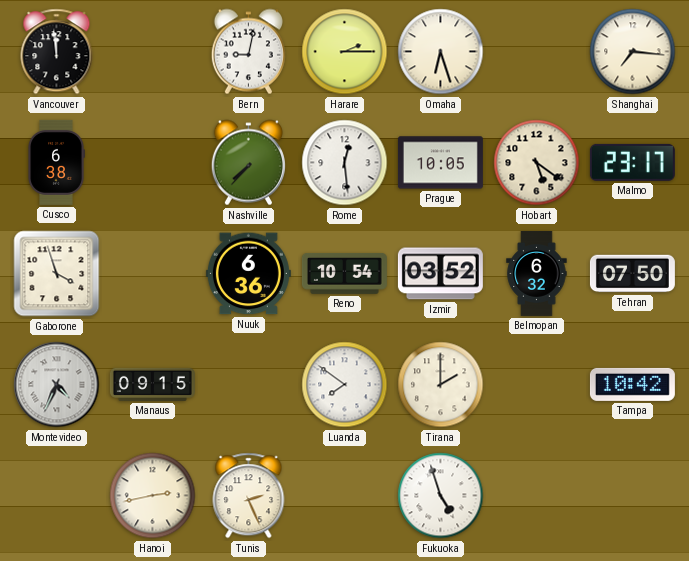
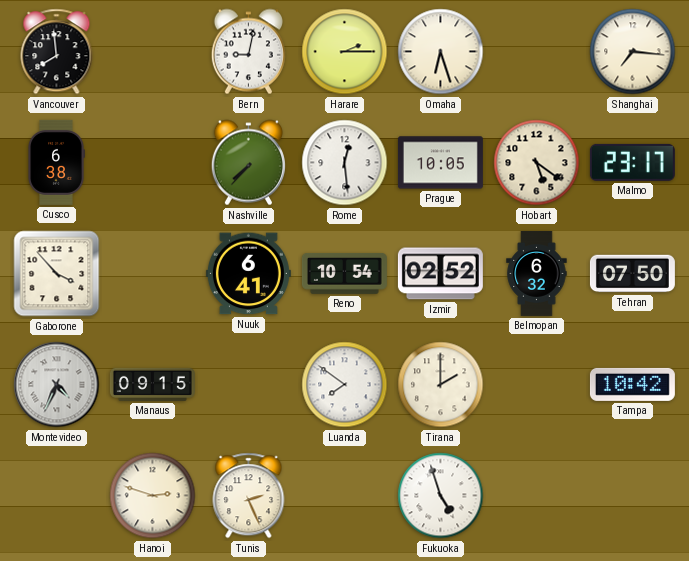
Vancouver: 11:59 -> 7:59 (57, 52)
Gaborone: 3:57 -> 3:53 (57, 274)
Nuuk: 6:36 -> 6:41 (248, 274)
Izmir: 03:52 -> 02:52 (440, 274)
Hanoi: 2:43 -> 2:48 (153, 496)
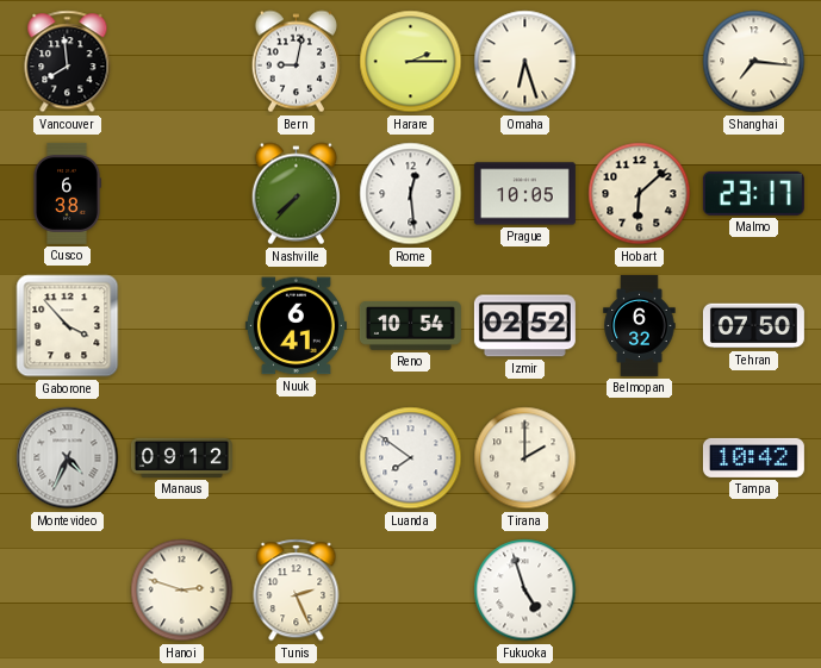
Hobart: 5:21 -> 6:08 (640, 194)
Manaus: 09:15 -> 09:12 (181, 457)
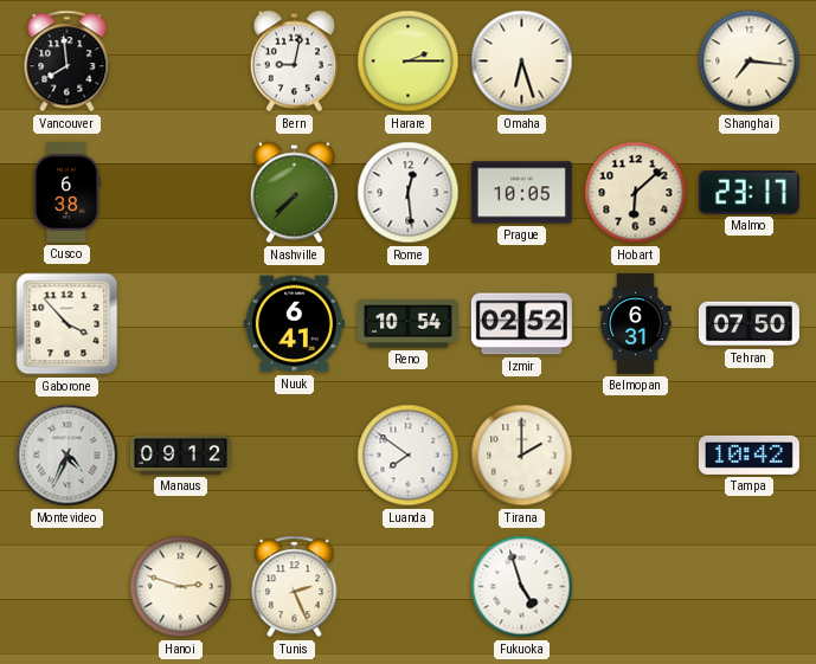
Belmopan: 6:32 -> 6:31 (636, 323)
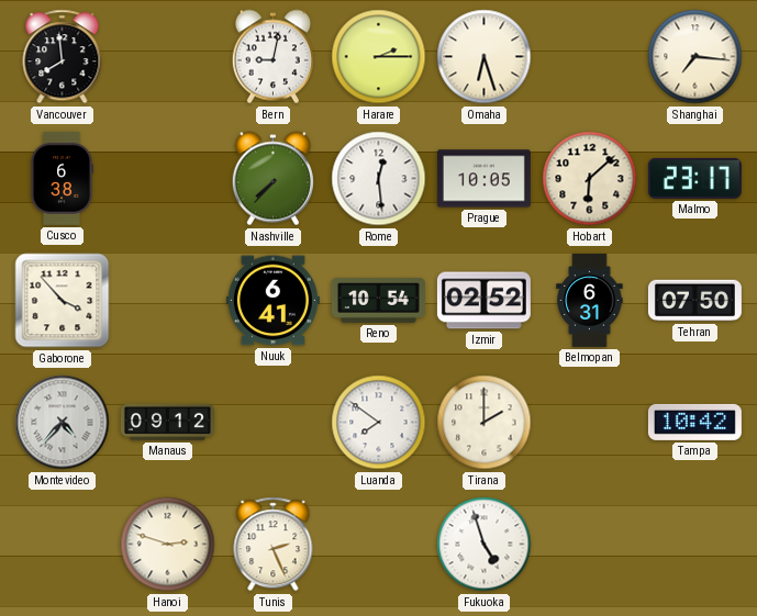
Montevideo: 4:34 -> 4:37 (63, 423)
